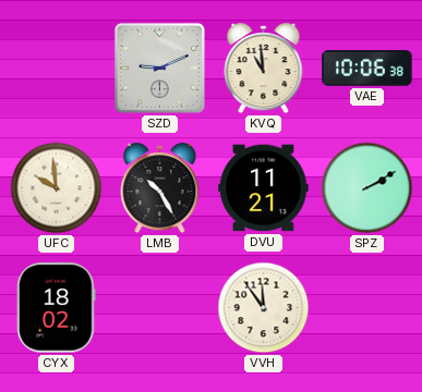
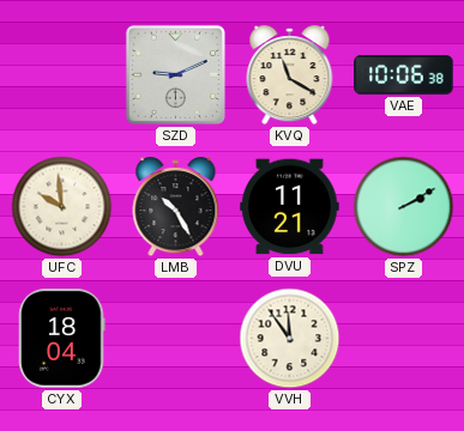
KVQ: 10:59 -> 11:20 (290, 75)
CYX: 18:02 -> 18:04 (62, 339)
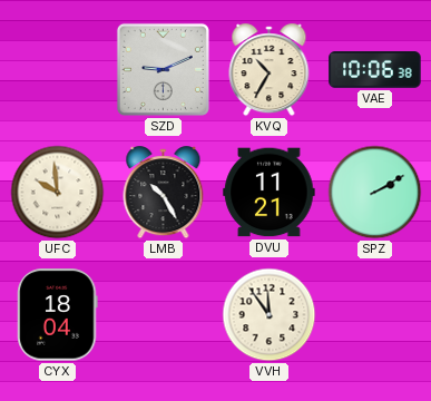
KVQ: 11:20 -> 10:35 (270, 70)
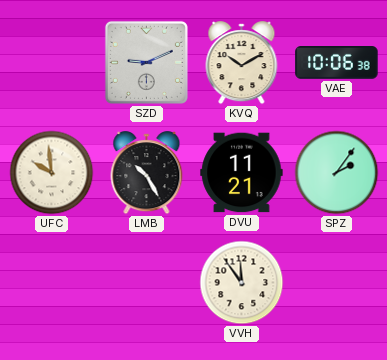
KVQ: 10:35 -> 10:10 (242, 63)
SPZ: 2:10 -> 2:06 (337, 173)
CYX: 18:04 -> none (58, 315)
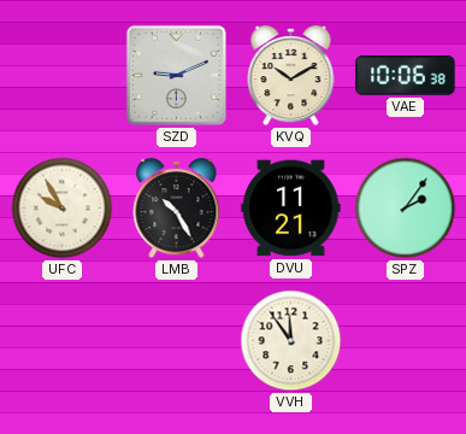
UFC: 9:59 -> 9:55 (63, 209)
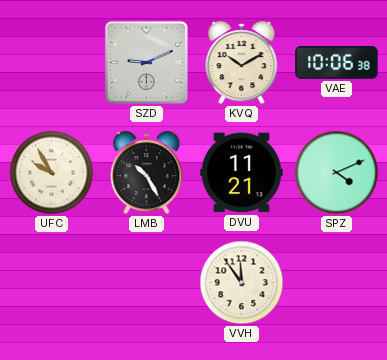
SPZ: 2:06 -> 4:11 (337, 173)
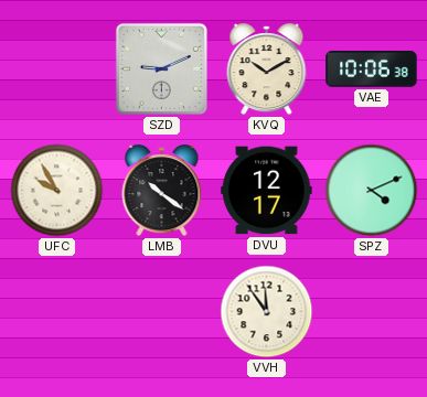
LMB: 10:25 -> 10:21 (162, 191)
DVU: 11:21 -> 12:17 (267, 191)
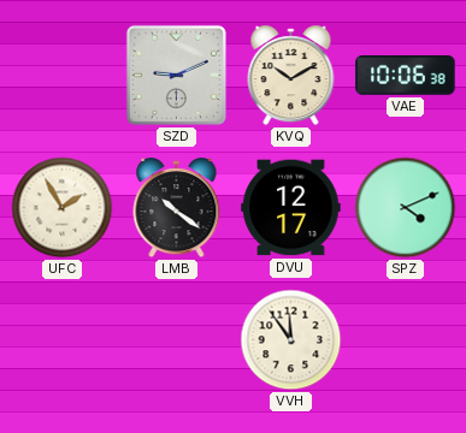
UFC: 9:55 -> 1:55 (63, 208)
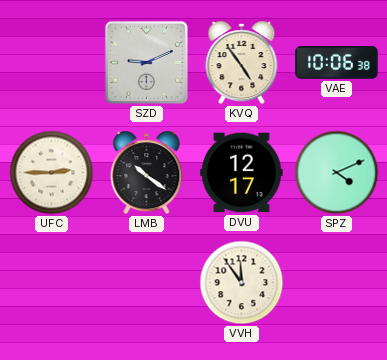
KVQ: 10:10 -> 4:54 (242, 63)
UFC: 1:55 -> 2:45 (52, 173)
